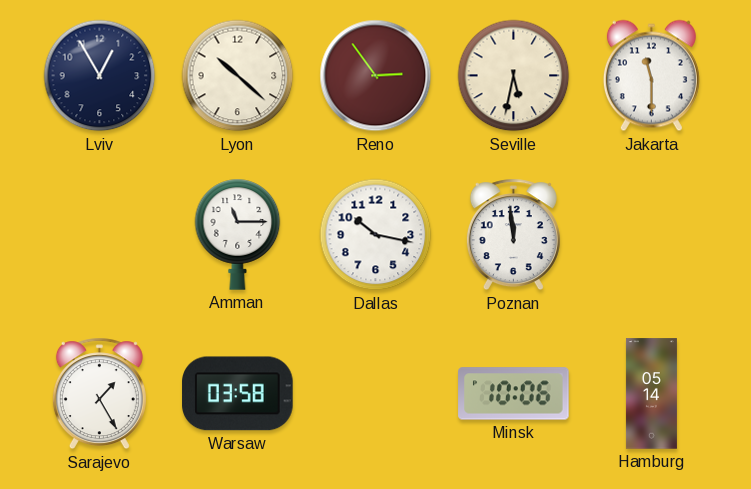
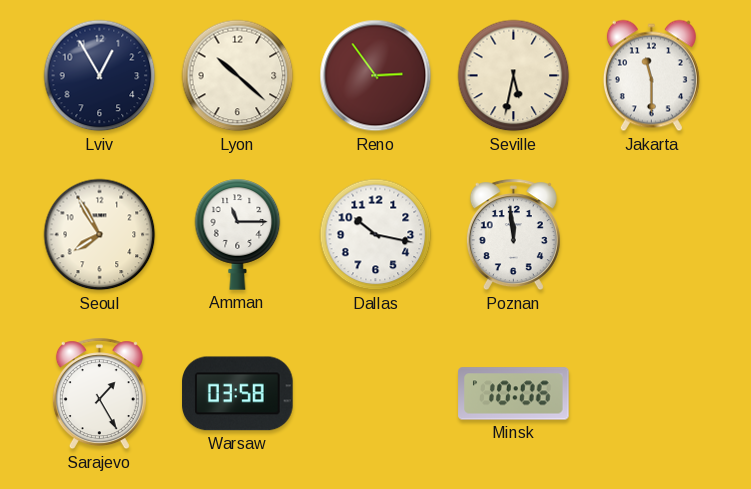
Seoul: none -> 7:55 (100, 235)
Hamburg: 05:14 -> none (651, 394)
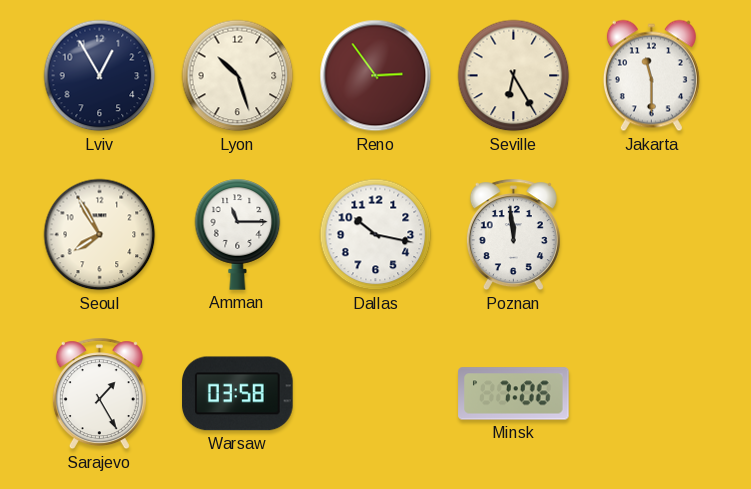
Lyon: 10:22 -> 10:27 (238, 76)
Seville: 5:32 -> 6:25 (514, 76)
Minsk: 10:06 -> 7:06 (514, 394)
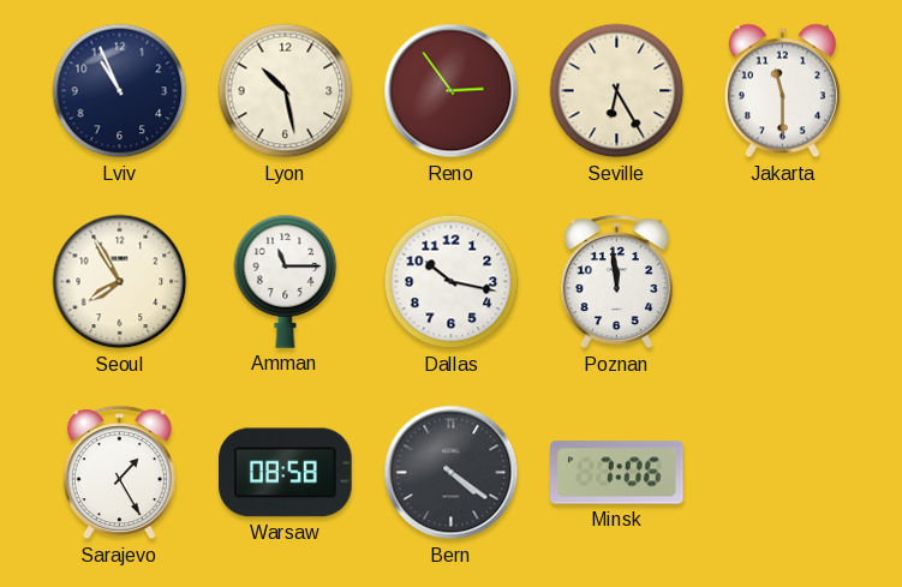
Lviv: 12:55 -> 10:56 (120, 91)
Lyon: 10:27 -> 10:28 (286, 91)
Warsaw: 03:58 -> 08:58 (286, 473)
Bern: none -> 4:21 (452, 473)
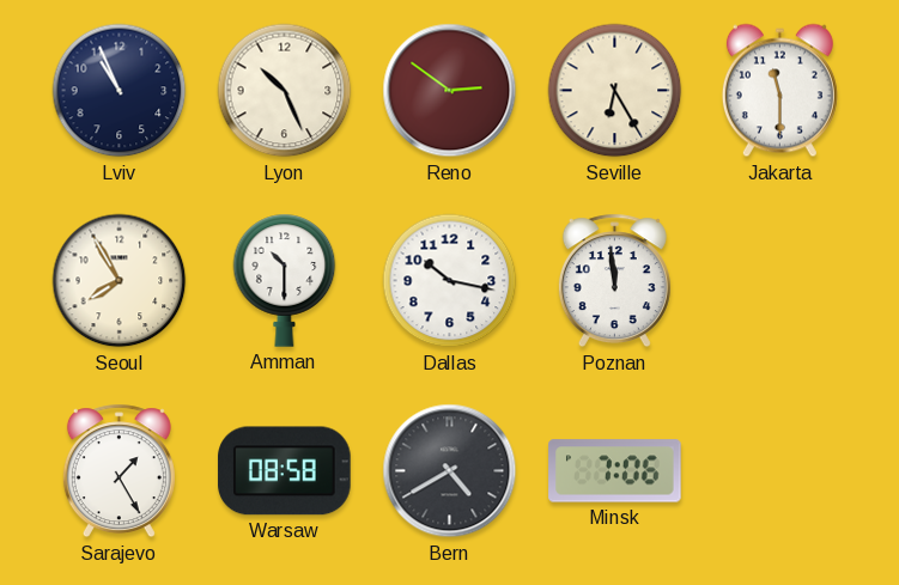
Lyon: 10:28 -> 10:26 (285, 91)
Reno: 2:54 -> 2:51 (450, 91)
Amman: 11:15 -> 10:30 (285, 280)
Bern: 4:21 -> 4:40 (450, 471)
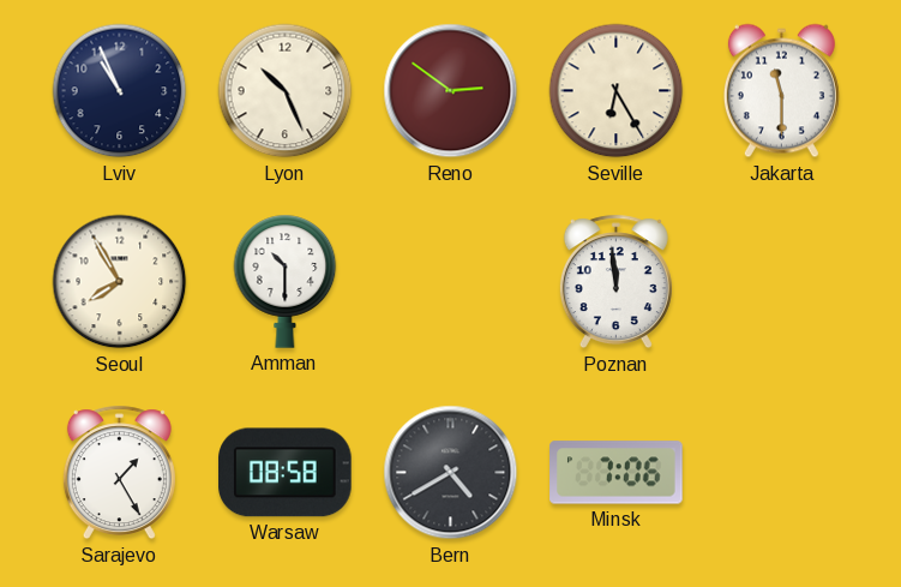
Dallas: 10:17 -> none (450, 281)
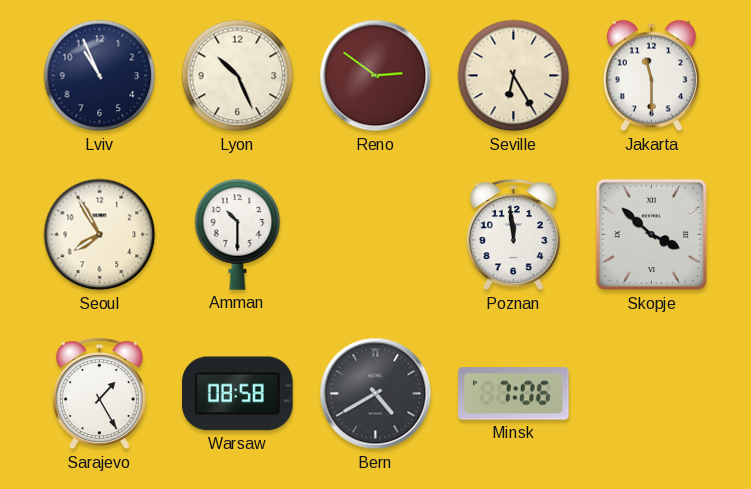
Skopje: none -> 3:52 (652, 235)
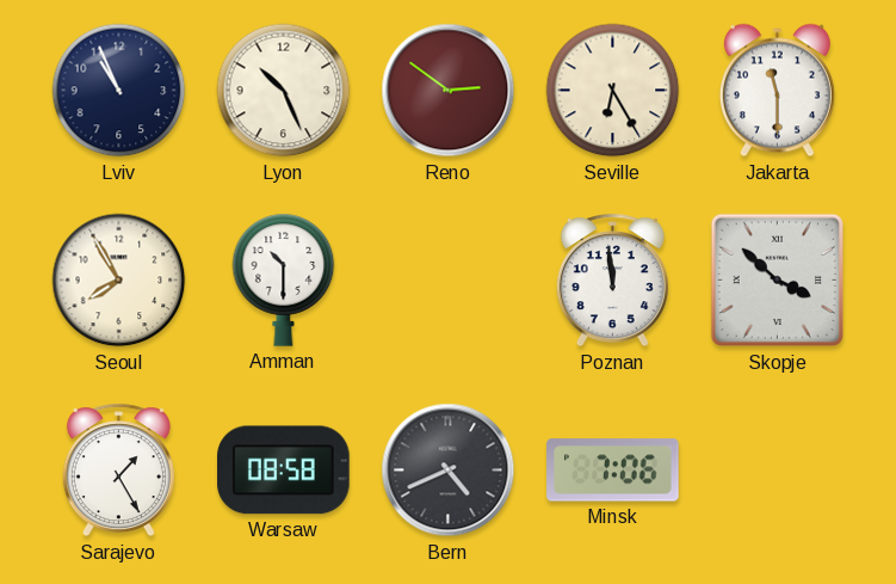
Bern: 4:40 -> 4:41 (449, 471)
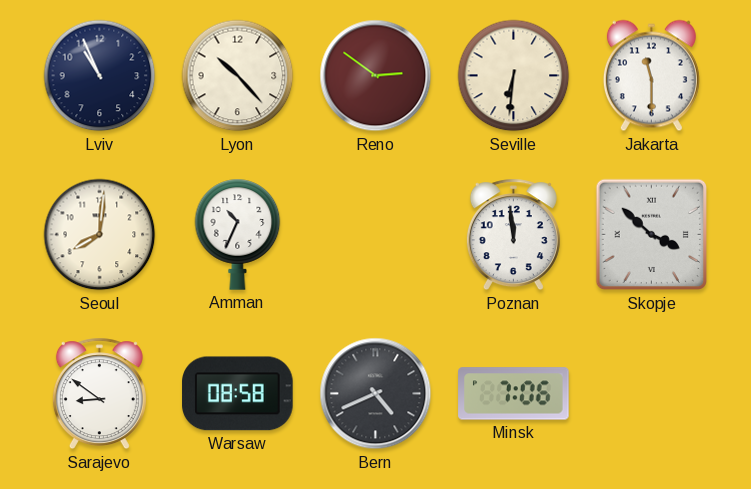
Lyon: 10:26 -> 10:23 (238, 76)
Seville: 6:25 -> 6:31 (514, 76)
Seoul: 7:55 -> 8:01 (100, 235)
Amman: 10:30 -> 10:34 (238, 234)
Sarajevo: 1:25 -> 8:51 (99, 394)
